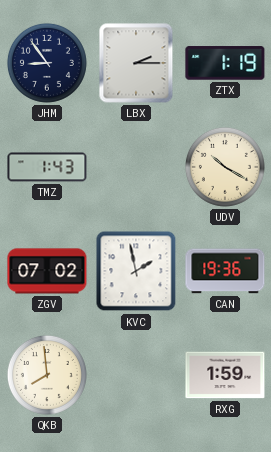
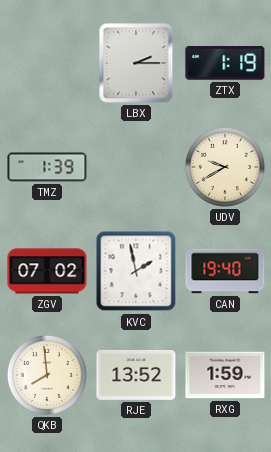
JHM: 8:54 -> none (47, 63)
TMZ: 1:43 -> 1:39 (47, 167)
UDV: 10:20 -> 9:40 (225, 167)
CAN: 19:36 -> 19:40 (225, 271)
RJE: none -> 13:52 (136, 375)
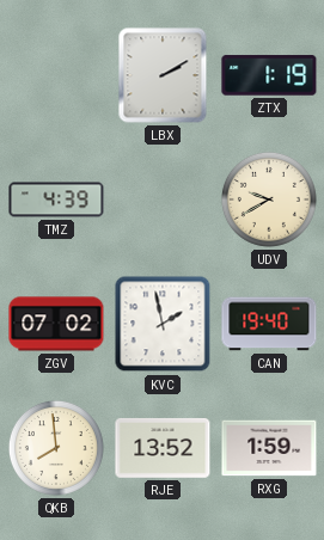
LBX: 2:15 -> 2:10 (163, 75)
TMZ: 1:39 -> 4:39 (56, 200)
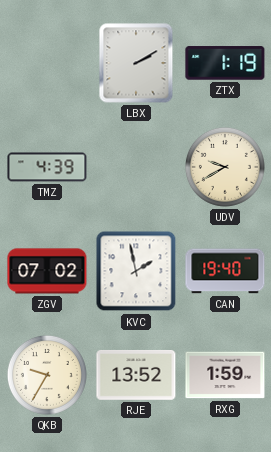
QKB: 7:59 -> 9:35 (47, 375)
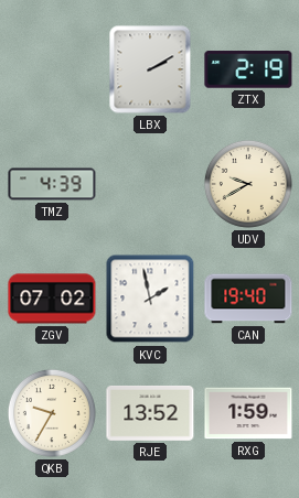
ZTX: 1:19 -> 2:19 (248, 69)
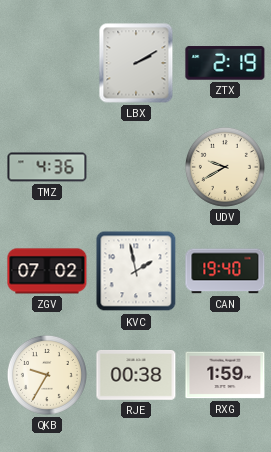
TMZ: 4:39 -> 4:36 (47, 167)
RJE: 13:52 -> 00:38 (136, 375)
